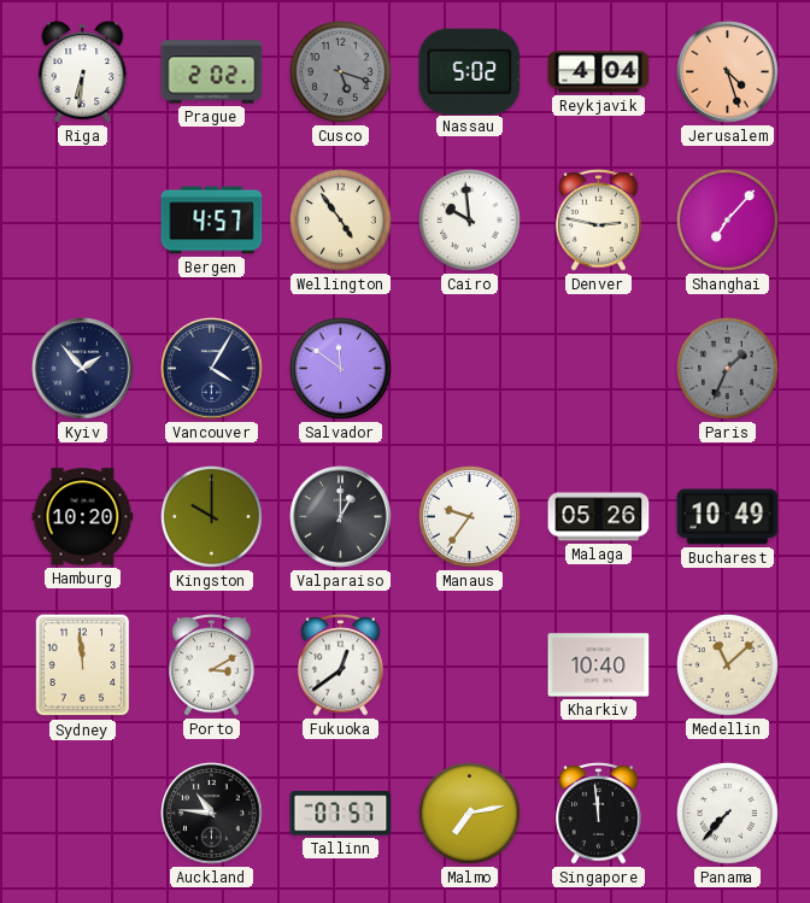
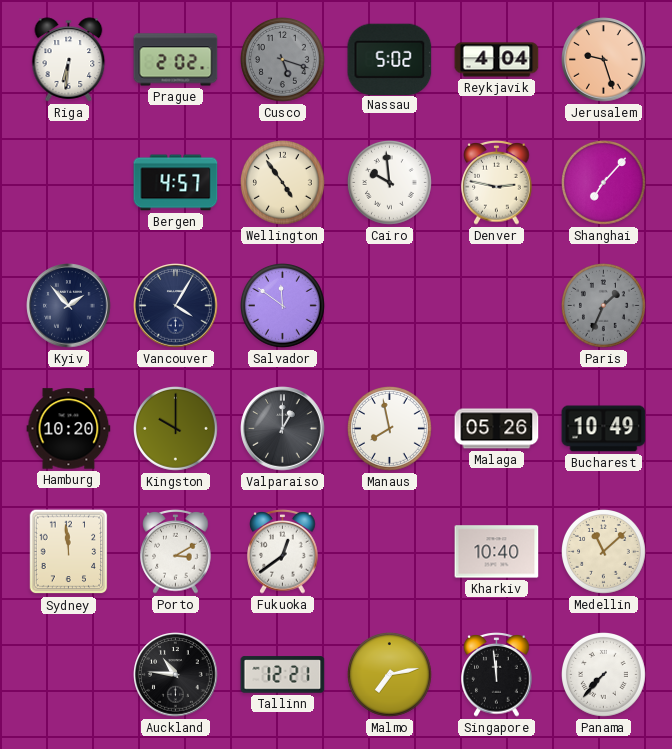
Jerusalem: 4:27 -> 9:27 (604, 60)
Manaus: 9:36 -> 7:58 (390, 429)
Tallinn: 07:57 -> 12:21 (283, 675)
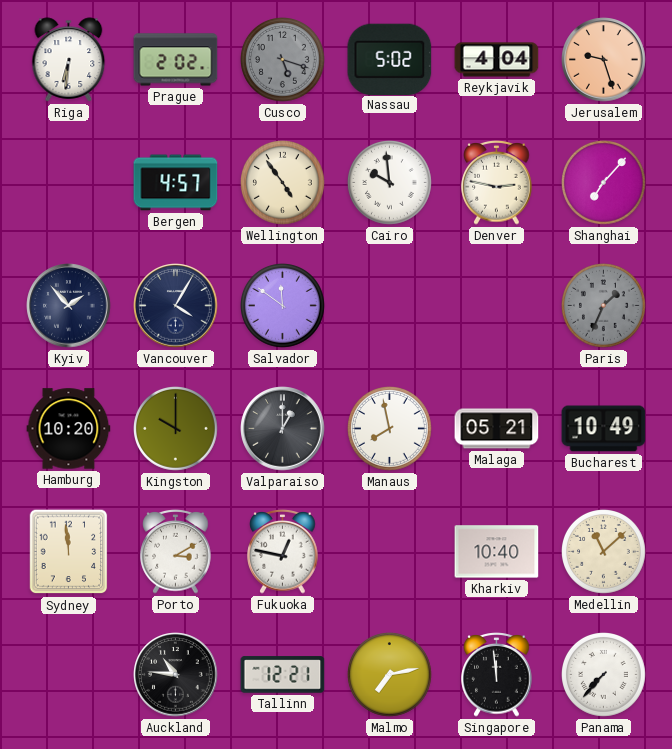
Malaga: 05:26 -> 05:21 (497, 429)
Fukuoka: 12:39 -> 12:47 (283, 552)
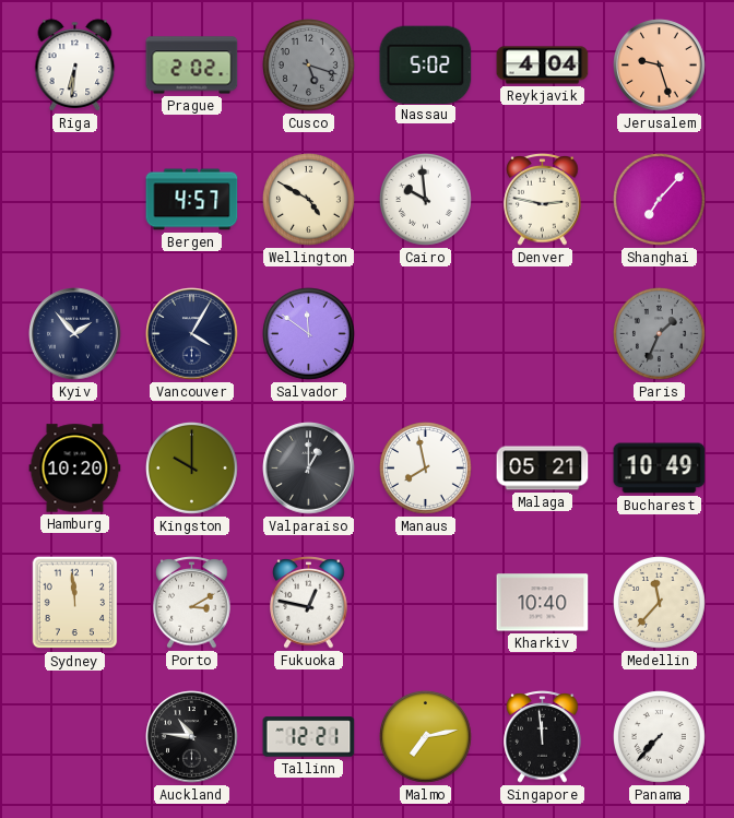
Wellington: 4:54 -> 4:50 (309, 200)
Medellin: 11:08 -> 11:37 (660, 603)
